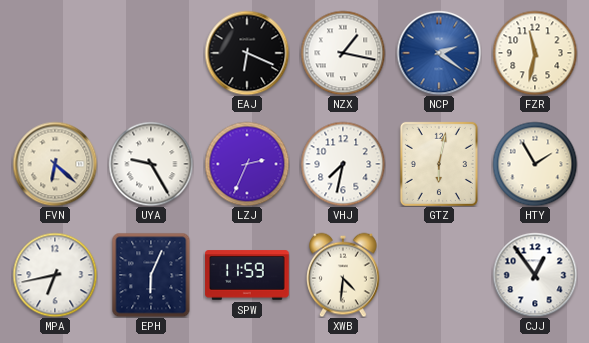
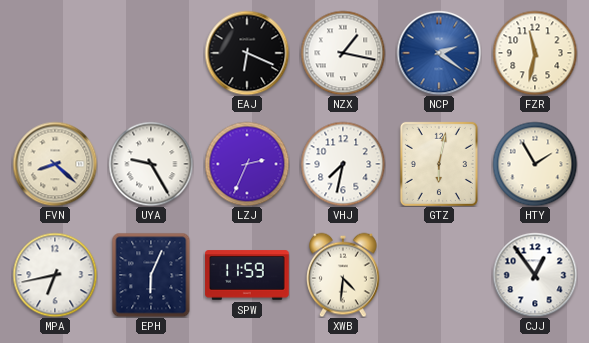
FVN: 6:22 -> 8:22 (55, 164)
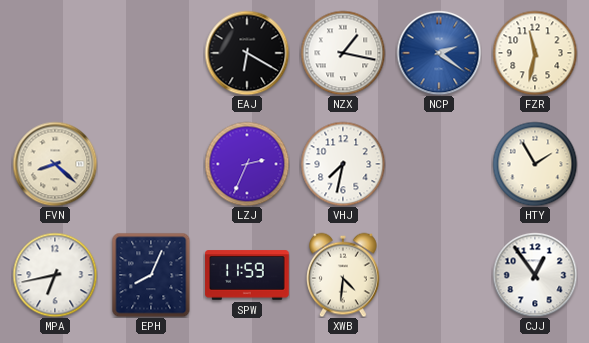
EAJ: 6:19 -> 6:20 (247, 53)
UYA: 9:25 -> none (151, 164)
GTZ: 6:02 -> none (439, 164)
EPH: 6:04 -> 8:04 (151, 275)
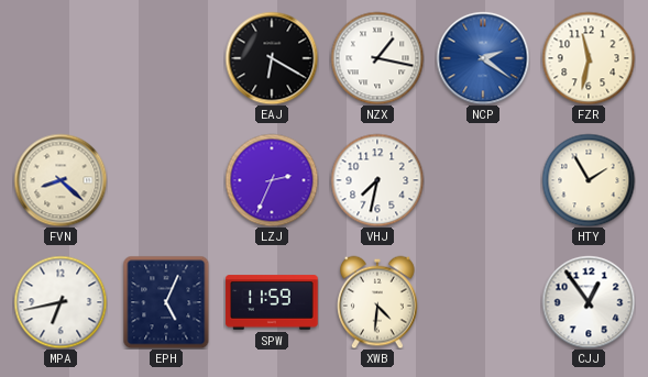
EPH: 8:04 -> 5:04 (166, 302)
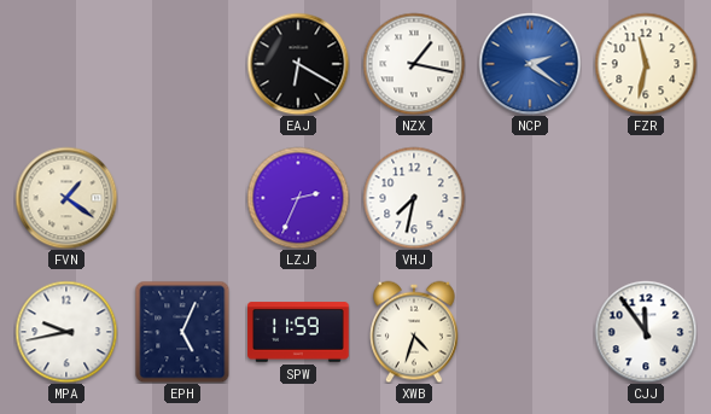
FVN: 8:22 -> 1:21 (66, 198)
HTY: 1:55 -> none (589, 180)
MPA: 6:43 -> 9:43 (66, 332)
XWB: 4:31 -> 4:33 (415, 332)
CJJ: 12:54 -> 11:54 (646, 332)
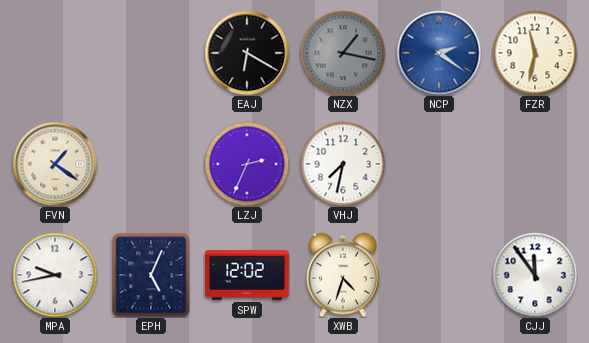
NZX dial: white -> grey (343, 53)
SPW: 11:59 -> 12:02 (247, 275)
